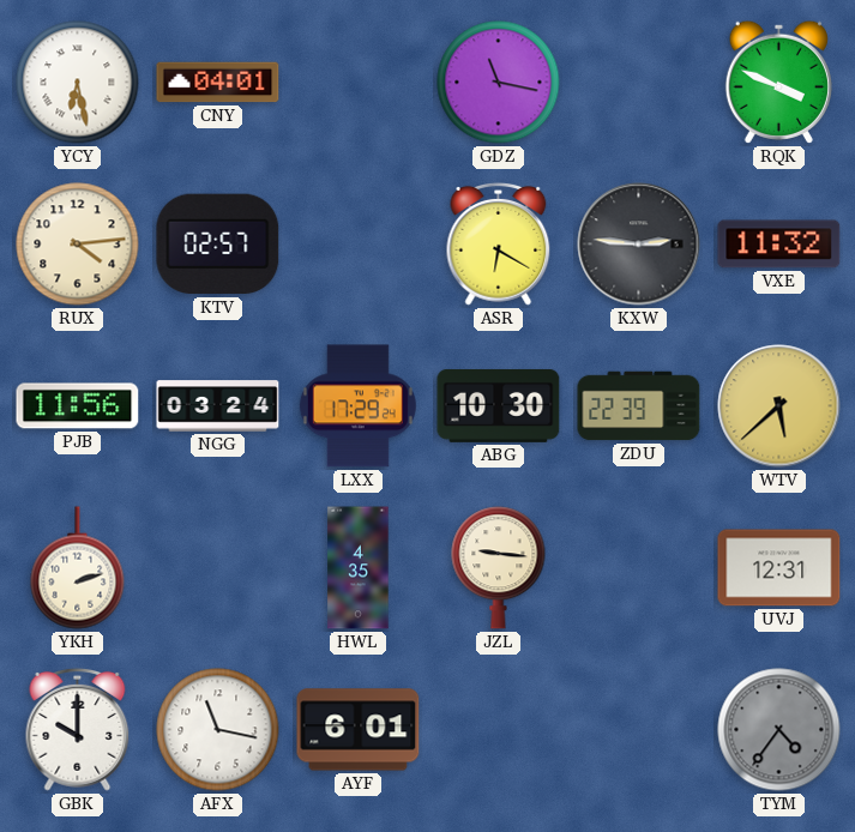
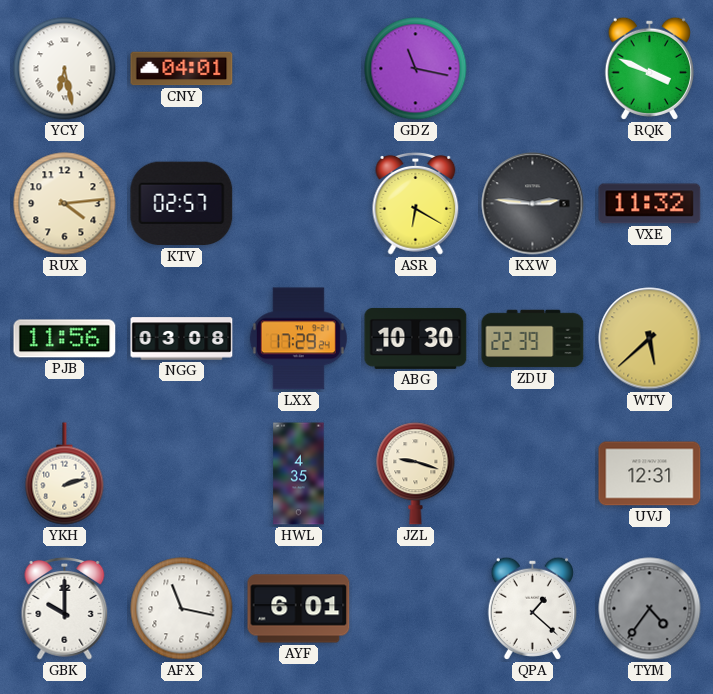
NGG: 03:24 -> 03:08 (182, 339)
JZL: 9:16 -> 9:18 (416, 474)
QPA: none -> 1:22 (532, 608)
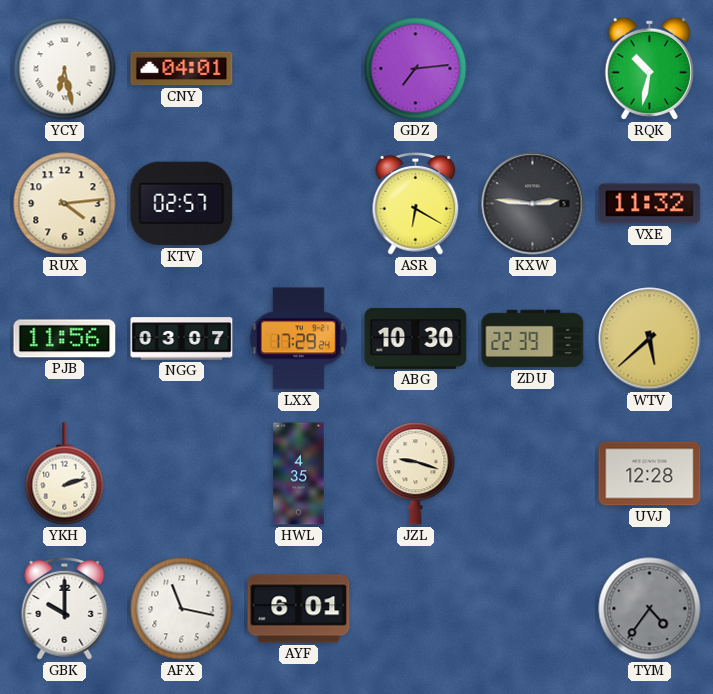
GDZ: 11:17 -> 7:14 (416, 69)
RQK: 3:49 -> 10:32 (649, 68)
NGG: 03:08 -> 03:07 (182, 339)
UVJ: 12:31 -> 12:28 (650, 474)
QPA: 1:22 -> none (532, 608)
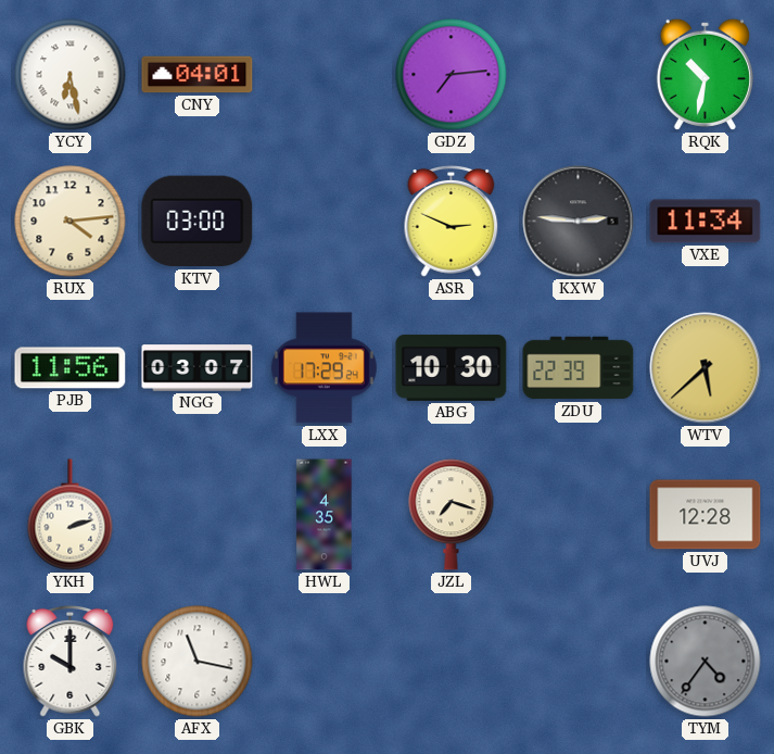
KTV: 02:57 -> 03:00 (198, 222)
ASR: 6:20 -> 2:49 (452, 222)
VXE: 11:32 -> 11:34 (706, 222)
JZL: 9:18 -> 7:18 (452, 515)
AYF: 6:01 -> none (299, 609)
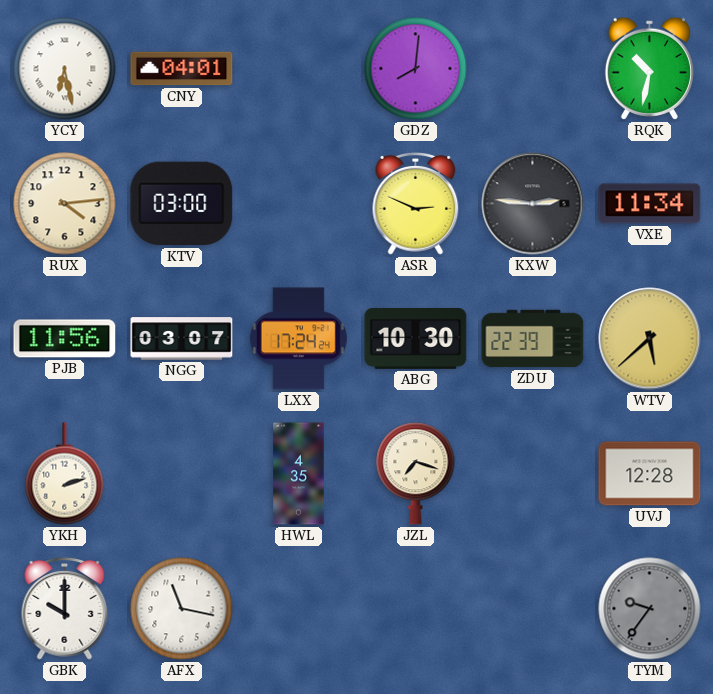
GDZ: 7:14 -> 8:01 (416, 69)
LXX: 17:29 -> 17:24 (298, 339)
TYM: 4:36 -> 9:36 (650, 609)
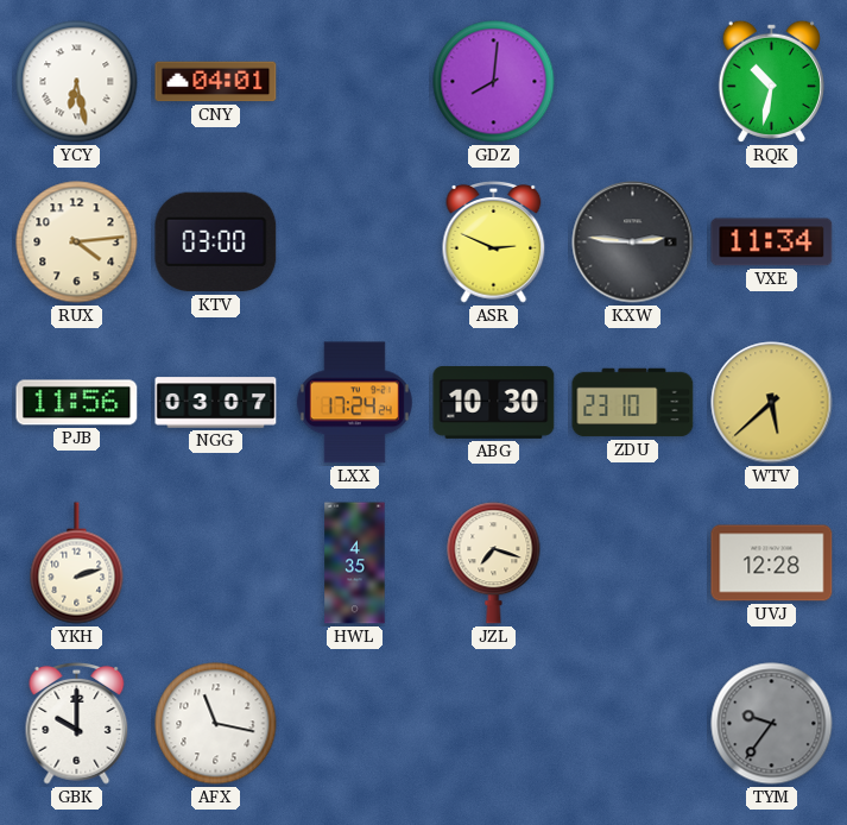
ZDU: 22:39 -> 23:10 (633, 403)
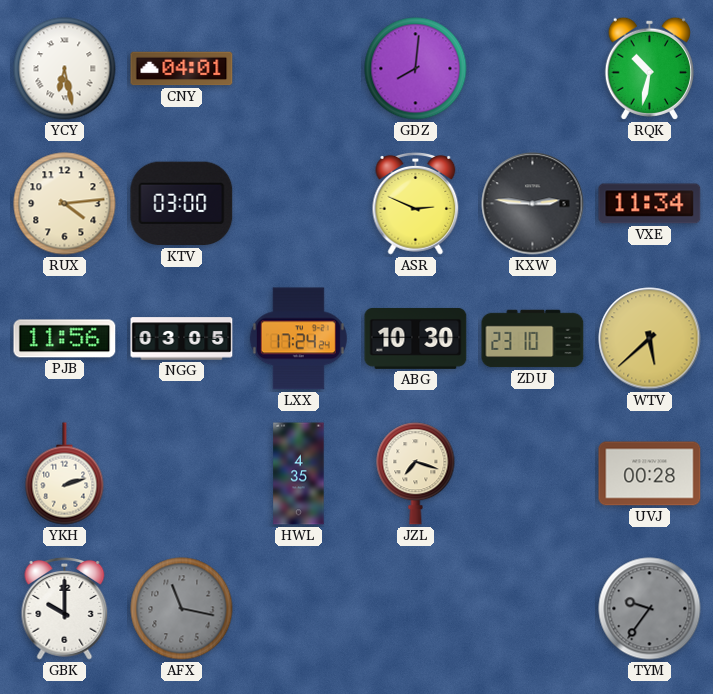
NGG: 03:07 -> 03:05 (182, 339)
UVJ: 12:28 -> 00:28 (650, 474)
AFX dial: white -> grey (182, 609)
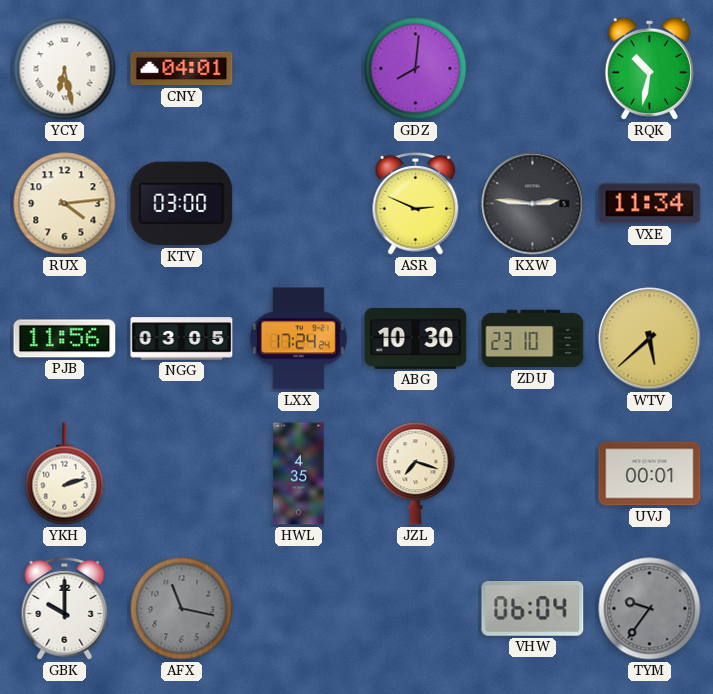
UVJ: 00:28 -> 00:01 (650, 474)
VHW: none -> 06:04 (533, 609)
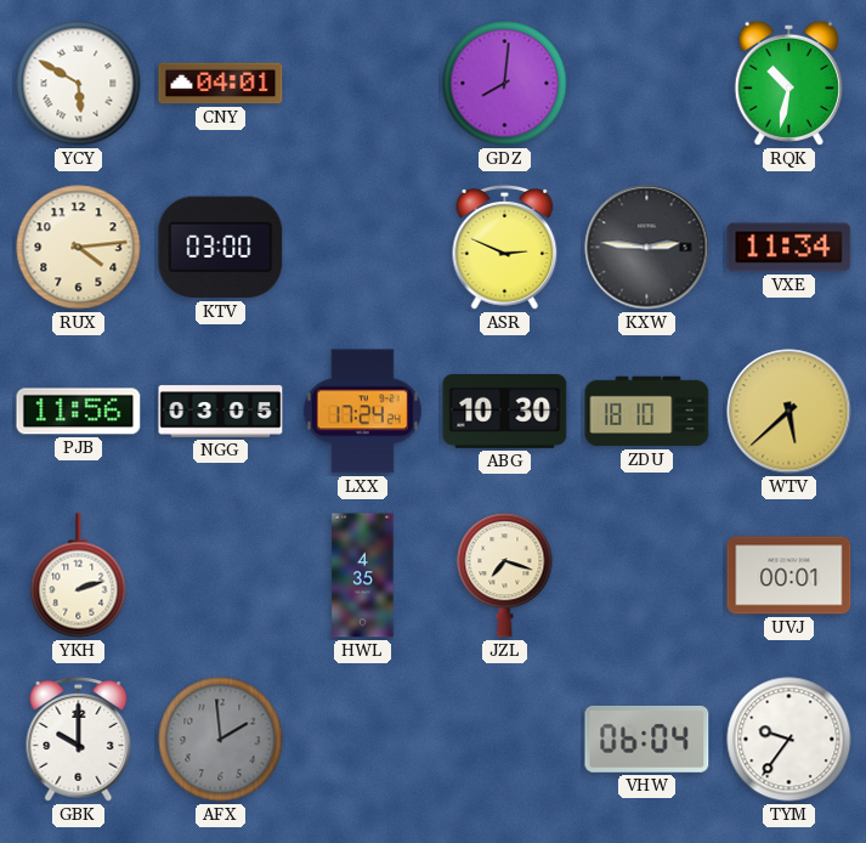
YCY: 6:28 -> 5:50 (79, 84)
ZDU: 23:10 -> 18:10 (647, 412)
AFX: 11:17 -> 1:59 (221, 740)
TYM dial: grey -> white (789, 740)
